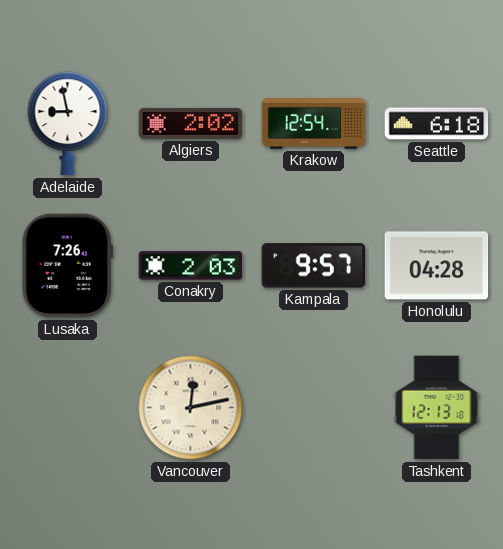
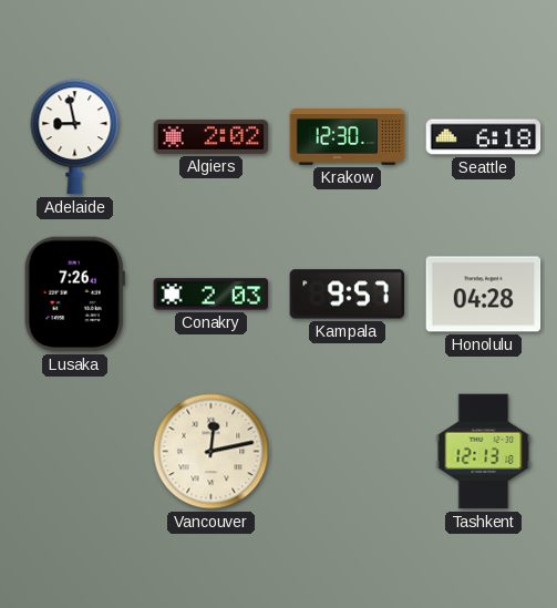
Krakow: 12:54 -> 12:30 (348, 137)
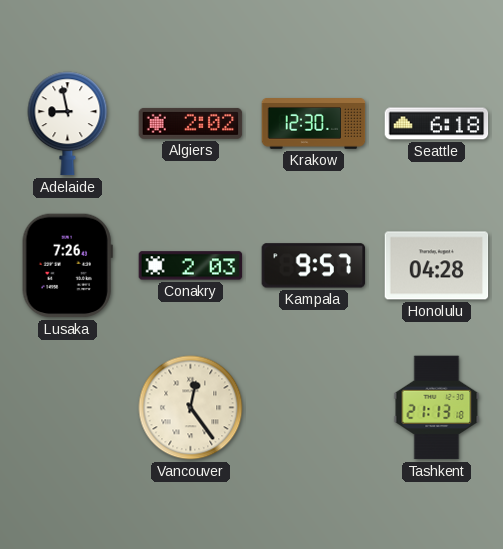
Vancouver: 12:13 -> 12:24 (191, 408)
Tashkent: 12:13 -> 21:13 (437, 408)
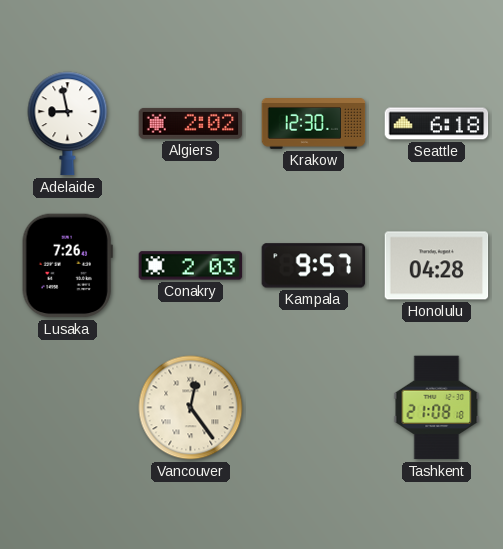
Tashkent: 21:13 -> 21:08 (437, 408)
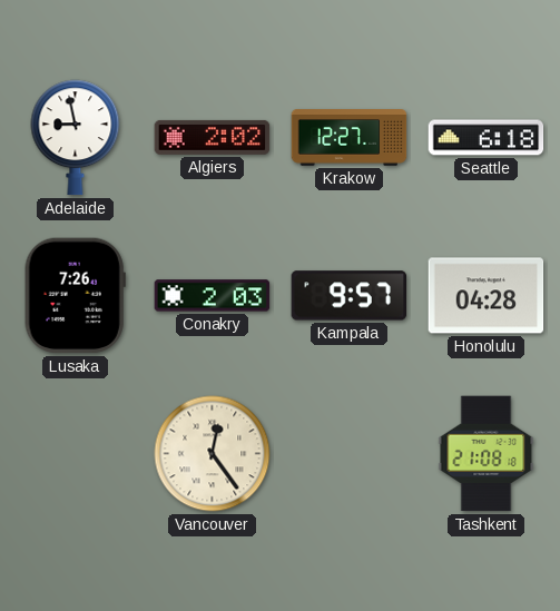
Krakow: 12:30 -> 12:27 (350, 138)
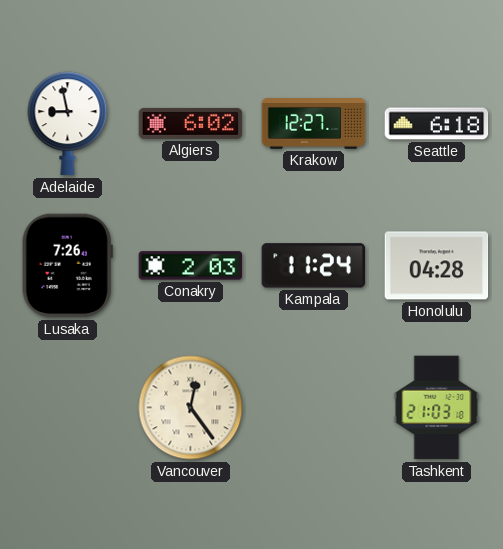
Algiers: 2:02 -> 6:02 (191, 123)
Kampala: 9:57 -> 11:24 (314, 266)
Tashkent: 21:08 -> 21:03 (437, 408)
